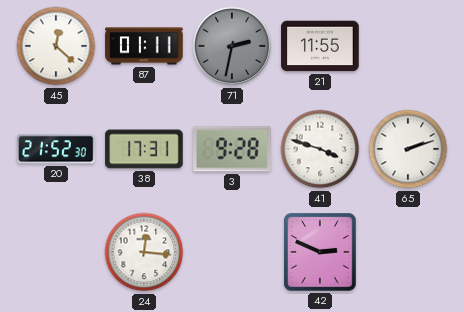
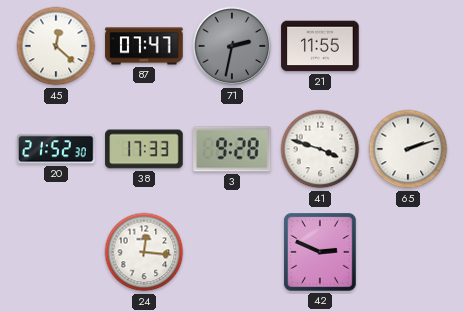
87: 01:11 -> 07:47 (144, 46)
38: 17:31 -> 17:33 (144, 149)
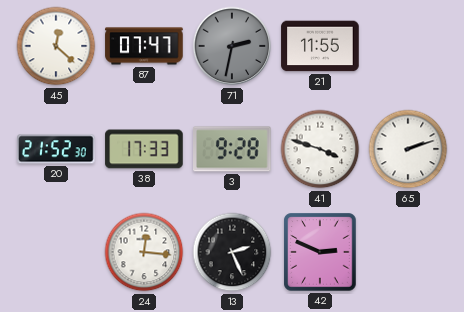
13: none -> 2:26 (232, 252)
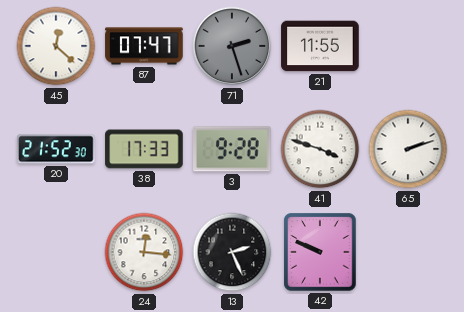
71: 2:32 -> 2:27 (232, 46)
42: 2:49 -> 9:49 (320, 252)
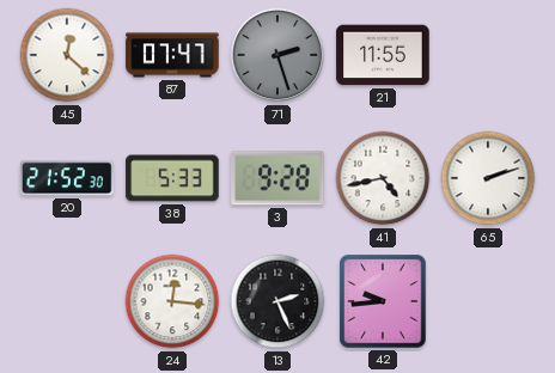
38: 17:33 -> 5:33 (172, 178)
41: 3:48 -> 4:43 (383, 178)
42: 9:49 -> 9:44 (383, 301)
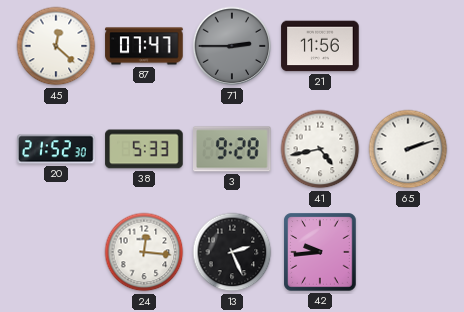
71: 2:27 -> 2:45 (232, 46)
21: 11:55 -> 11:56 (320, 46)
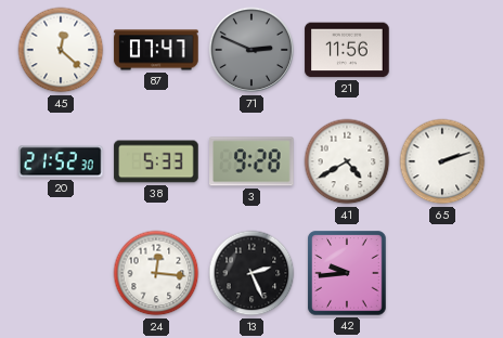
71: 2:45 -> 2:49 (251, 50)
41: 4:43 -> 4:40 (347, 161)
